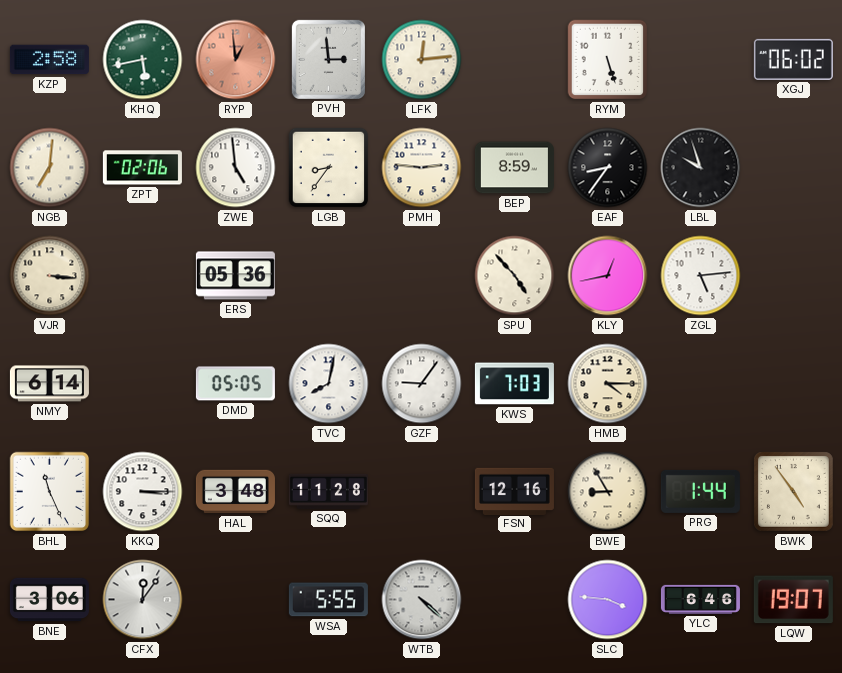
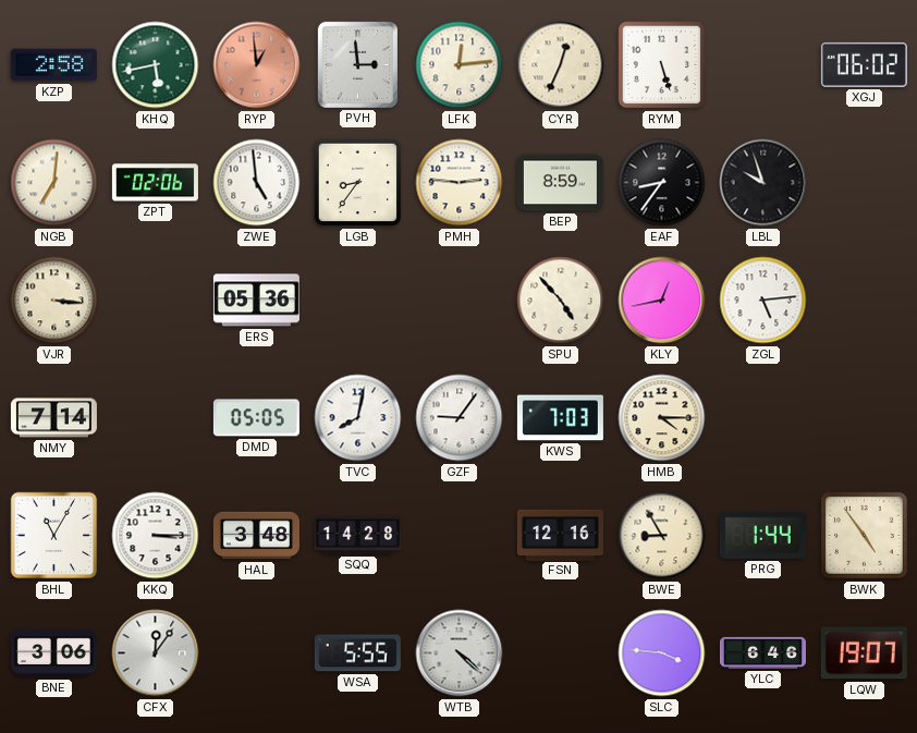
CYR: none -> 12:34 (561, 65)
NMY: 6:14 -> 7:14 (53, 418)
BHL: 11:26 -> 11:05 (54, 536)
SQQ: 11:28 -> 14:28 (357, 535)
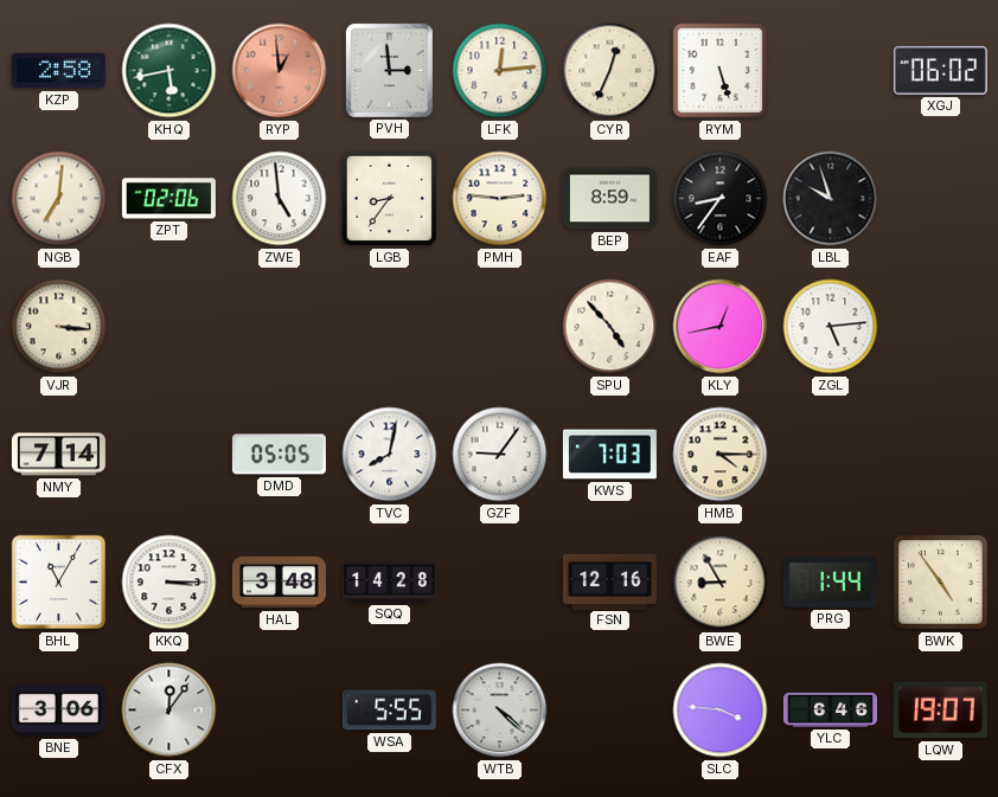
ERS: 05:36 -> none (256, 301)
